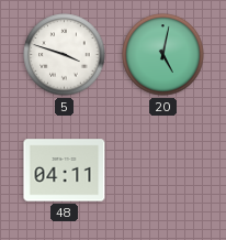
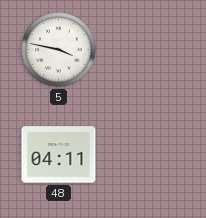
5: 3:48 -> 3:47 (59, 50)
20: 5:02 -> none (163, 55)
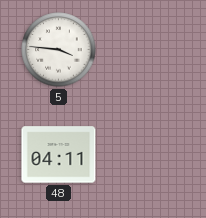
5: 3:47 -> 3:46 (59, 50)
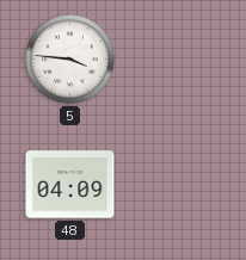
48: 04:11 -> 04:09 (70, 185)
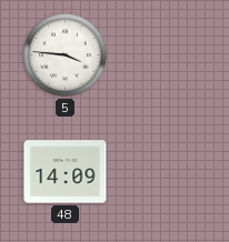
48: 04:09 -> 14:09 (66, 172)
